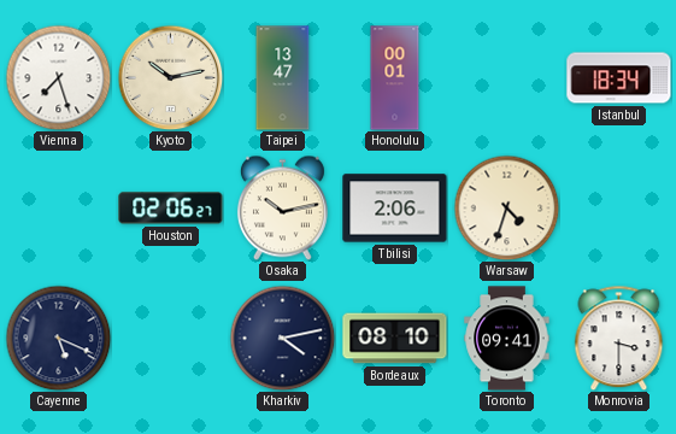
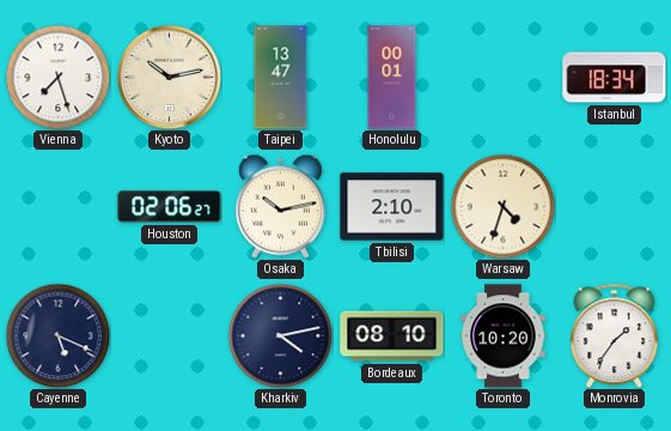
Tbilisi: 2:06 -> 2:10 (392, 207)
Toronto: 09:41 -> 10:20 (504, 336)
Monrovia: 3:30 -> 1:36 (615, 335)
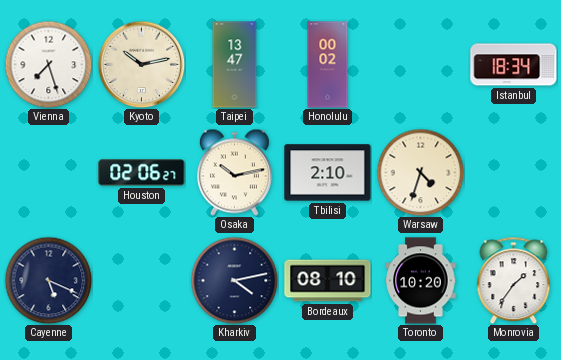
Honolulu: 00:01 -> 00:02 (328, 65)
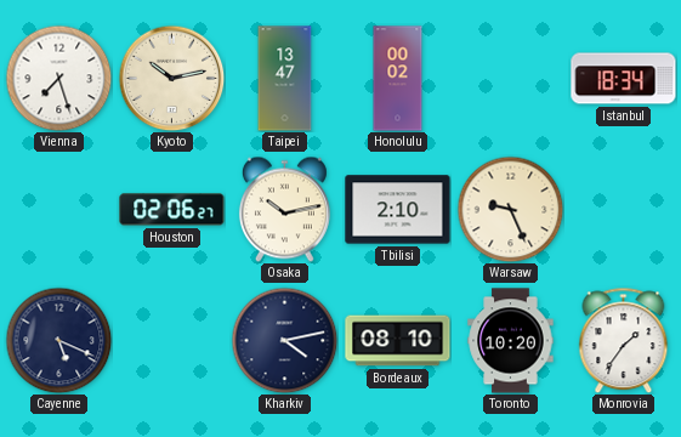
Warsaw: 4:33 -> 9:26 (510, 209)
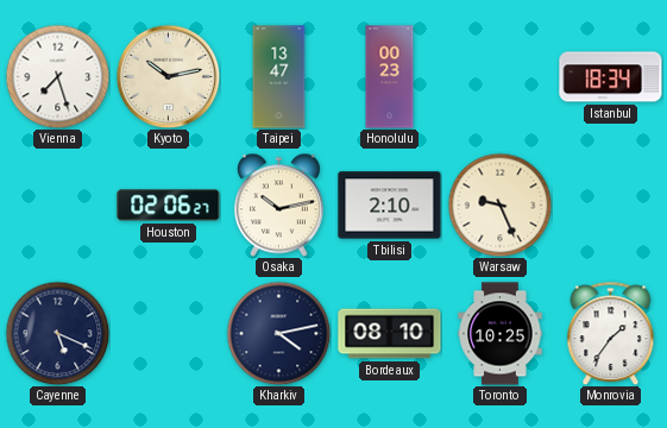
Honolulu: 00:02 -> 00:23 (390, 77)
Toronto: 10:20 -> 10:25 (501, 334)
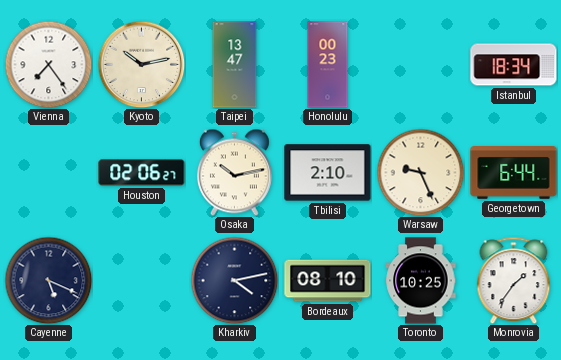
Vienna: 7:27 -> 7:24 (48, 64)
Georgetown: none -> 6:44 (514, 173)
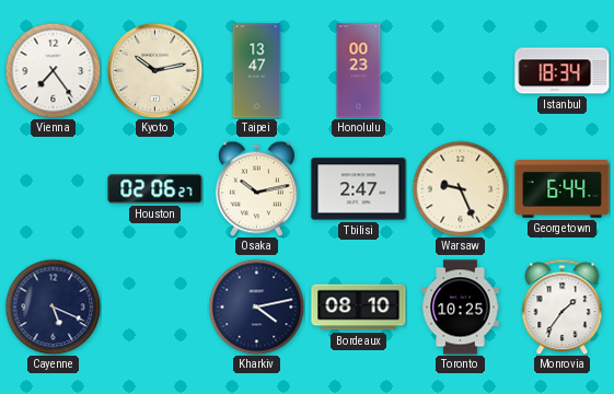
Tbilisi: 2:10 -> 2:47 (359, 189)
